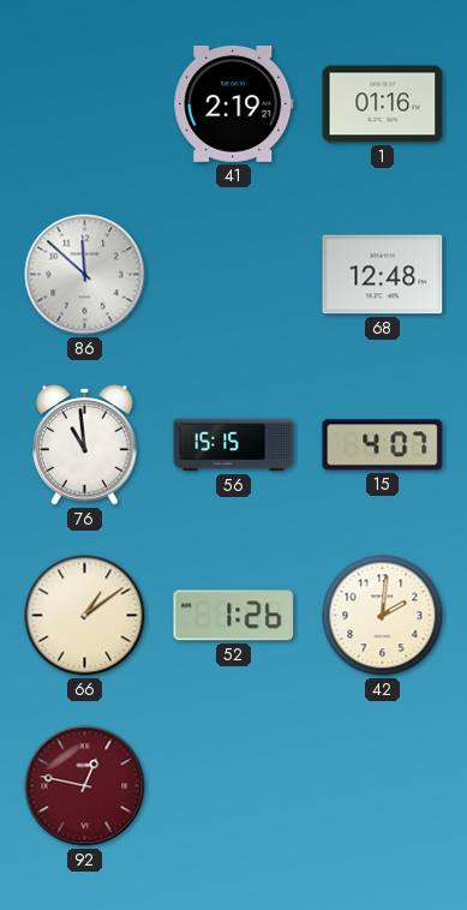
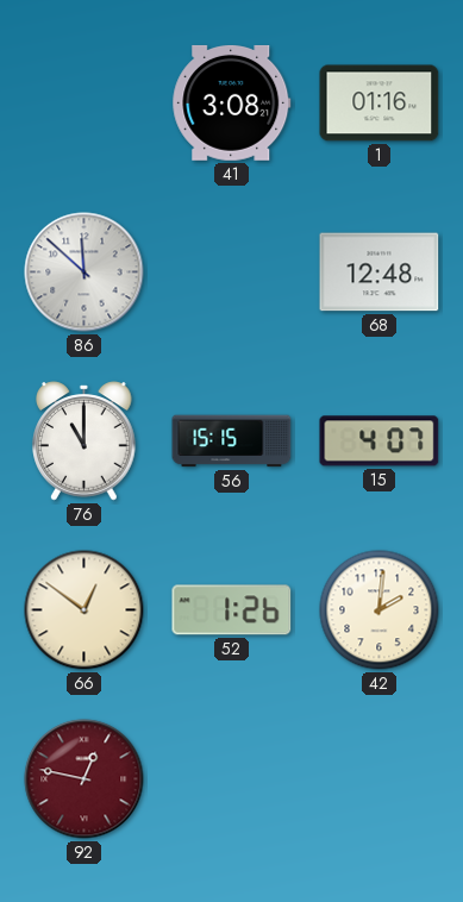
41: 2:19 -> 3:08 (232, 102)
76: 10:59 -> 11:00 (85, 441)
66: 1:09 -> 12:51 (85, 610)
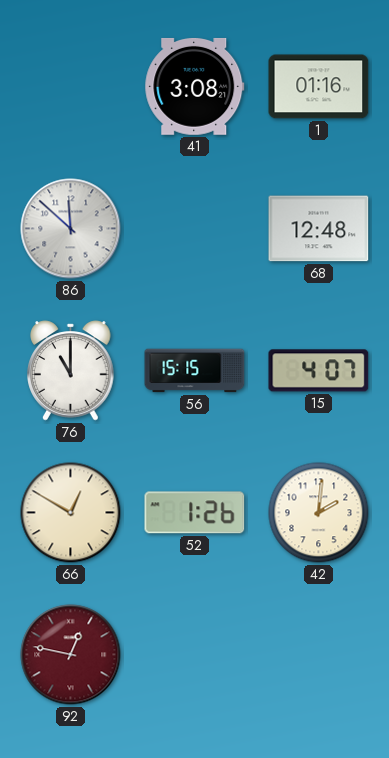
66: 12:51 -> 12:50 (71, 513)
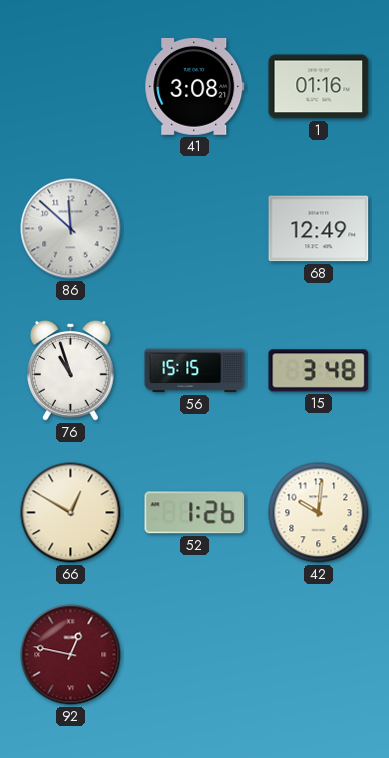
68: 12:48 -> 12:49 (319, 229)
76: 11:00 -> 10:57 (71, 371)
15: 4:07 -> 3:48 (319, 371)
42: 2:01 -> 10:01 (319, 513)
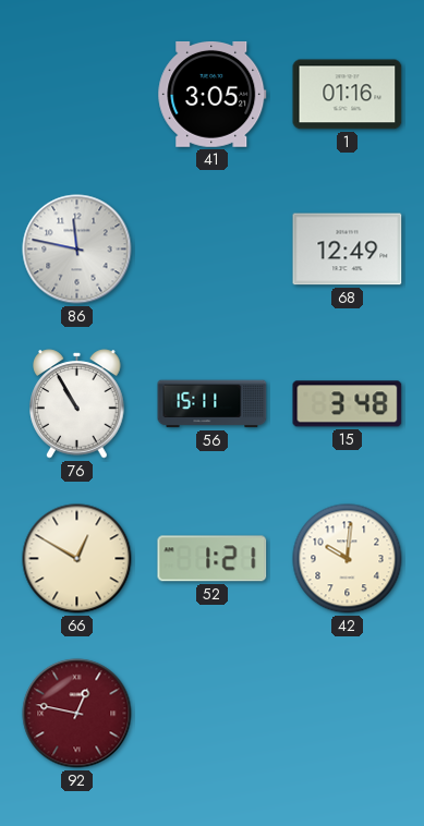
41: 3:08 -> 3:05 (213, 94)
86: 11:52 -> 11:47 (77, 250)
76: 10:57 -> 10:55 (77, 404)
56: 15:15 -> 15:11 (213, 404)
52: 1:26 -> 1:21 (213, 559)
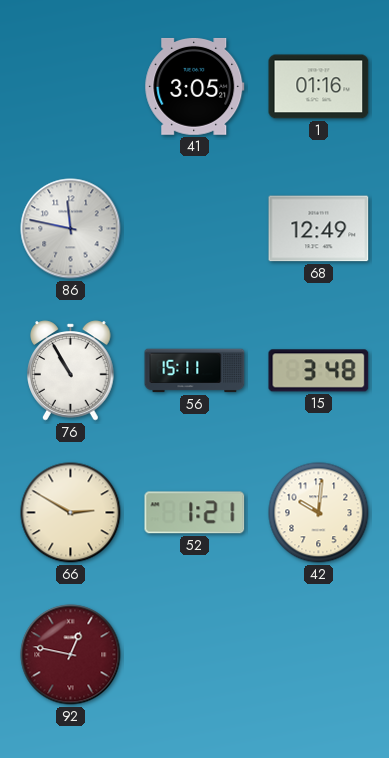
66: 12:50 -> 2:50 (71, 513)
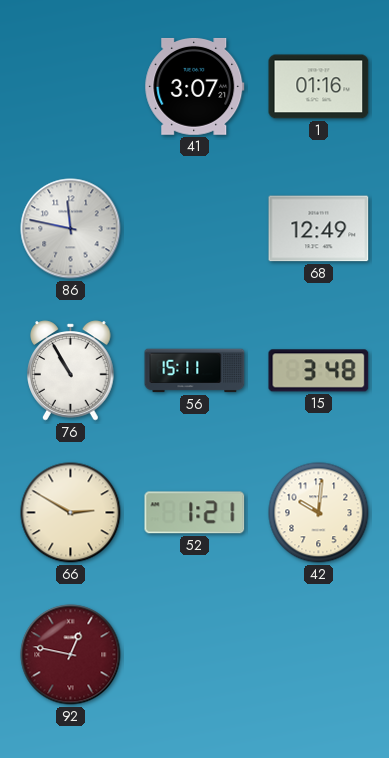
41: 3:05 -> 3:07 (195, 86)
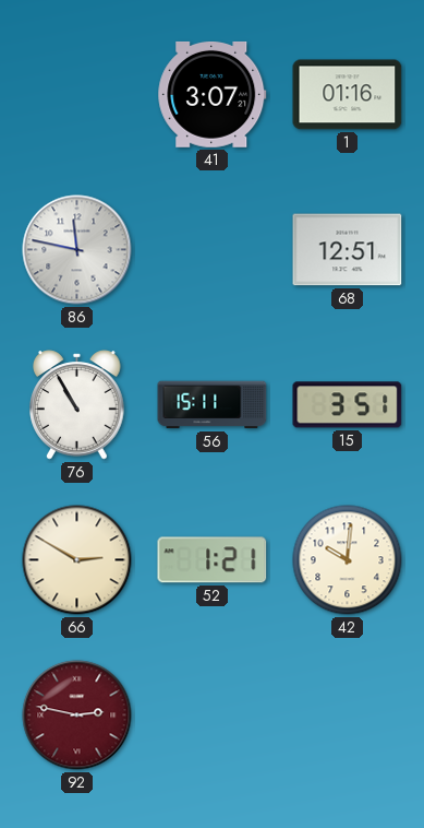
68: 12:49 -> 12:51 (348, 250)
15: 3:48 -> 3:51 (348, 405)
92: 12:47 -> 2:47 (77, 715)
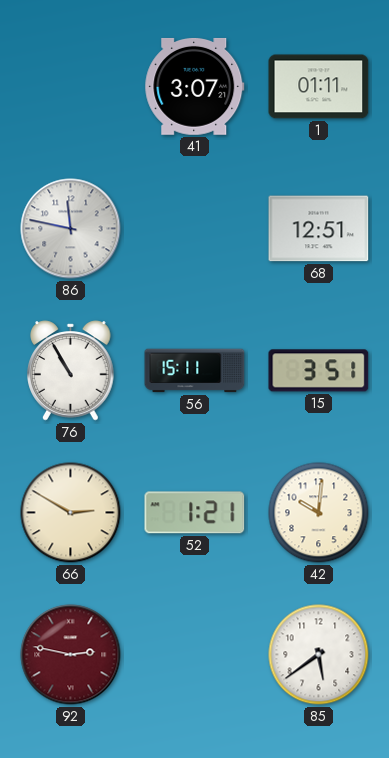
1: 01:16 -> 01:11 (319, 87)
85: none -> 5:39 (319, 655)
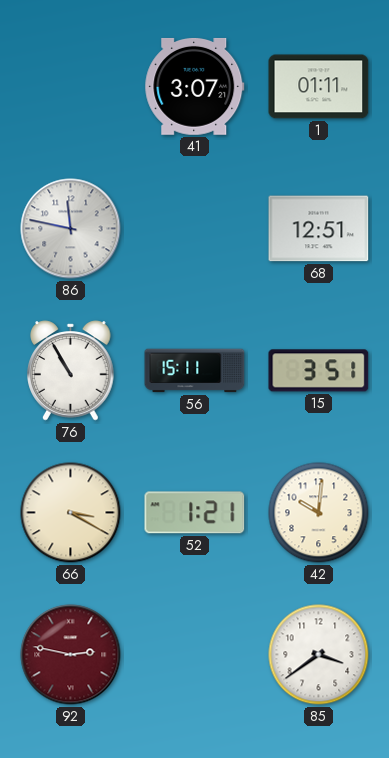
66: 2:50 -> 3:20 (71, 513)
85: 5:39 -> 3:39 (319, 655)
